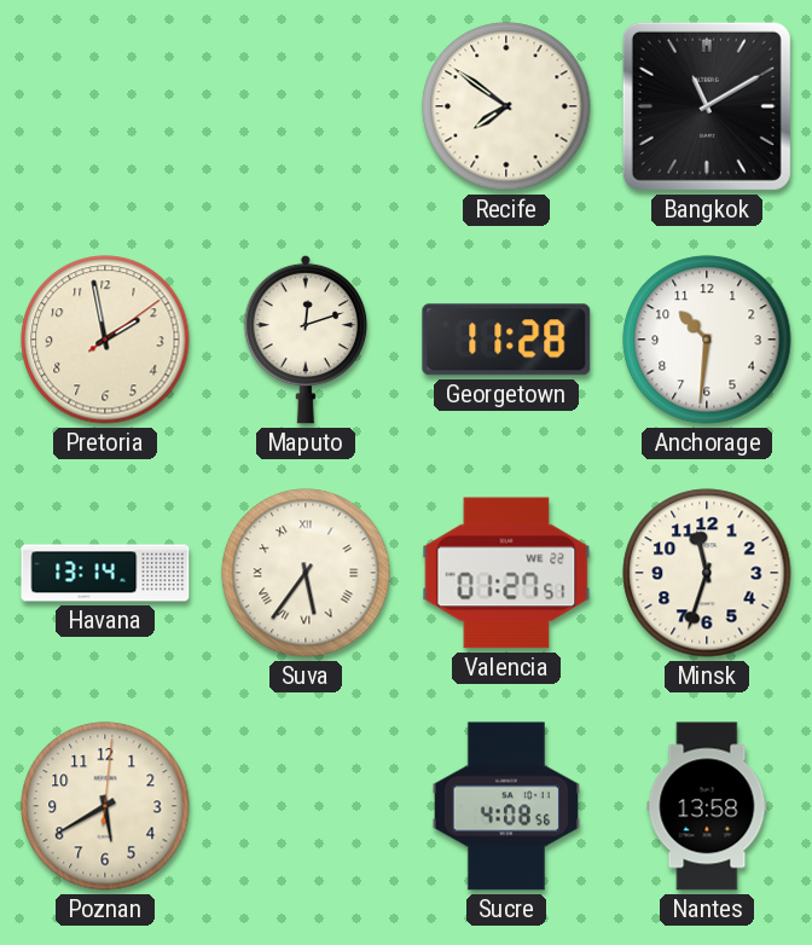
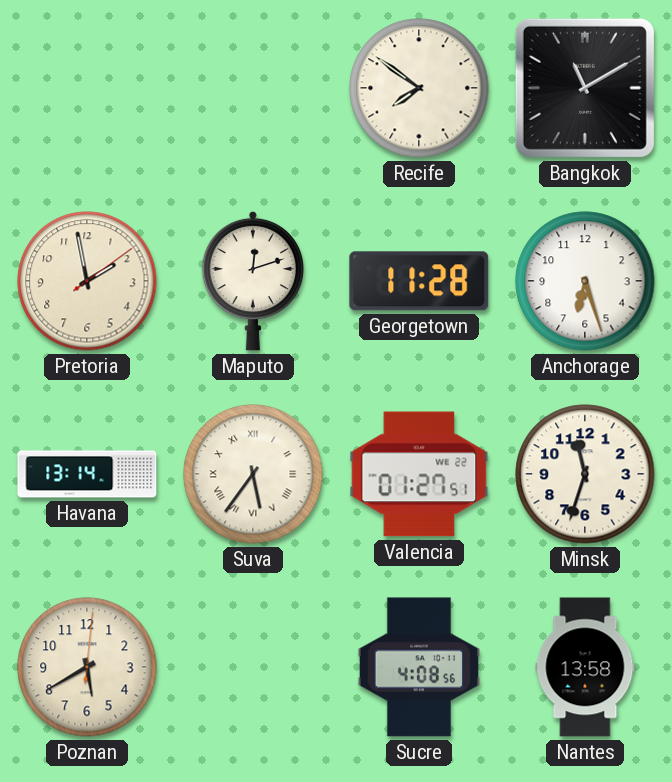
Anchorage: 10:31 -> 6:27 (585, 281)
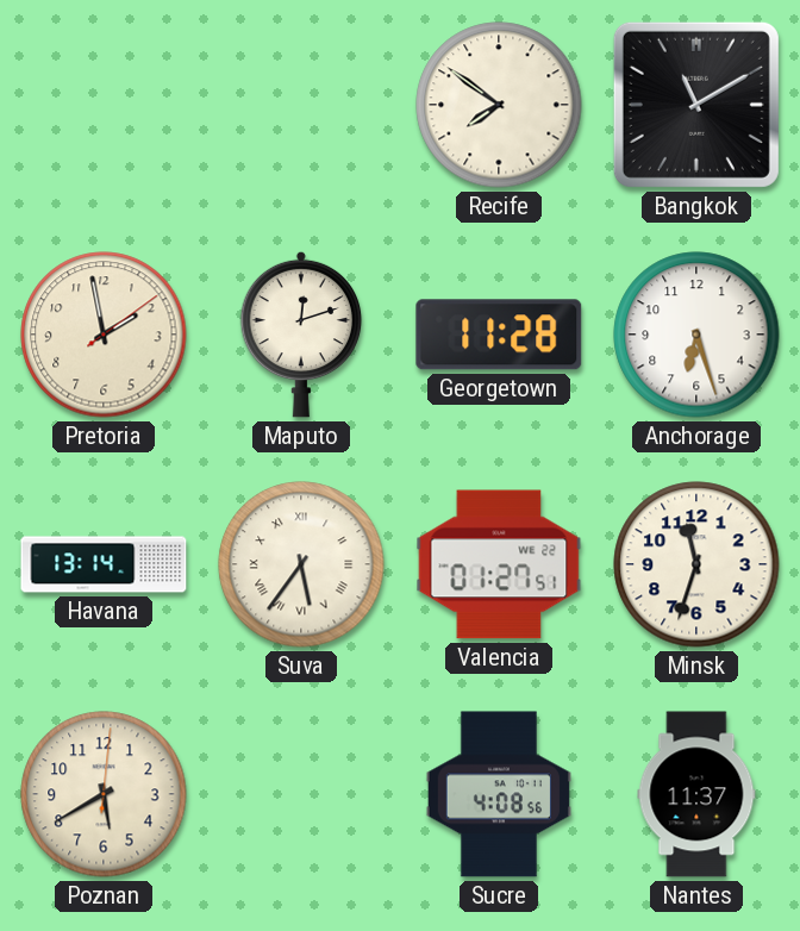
Nantes: 13:58 -> 11:37 (696, 794)
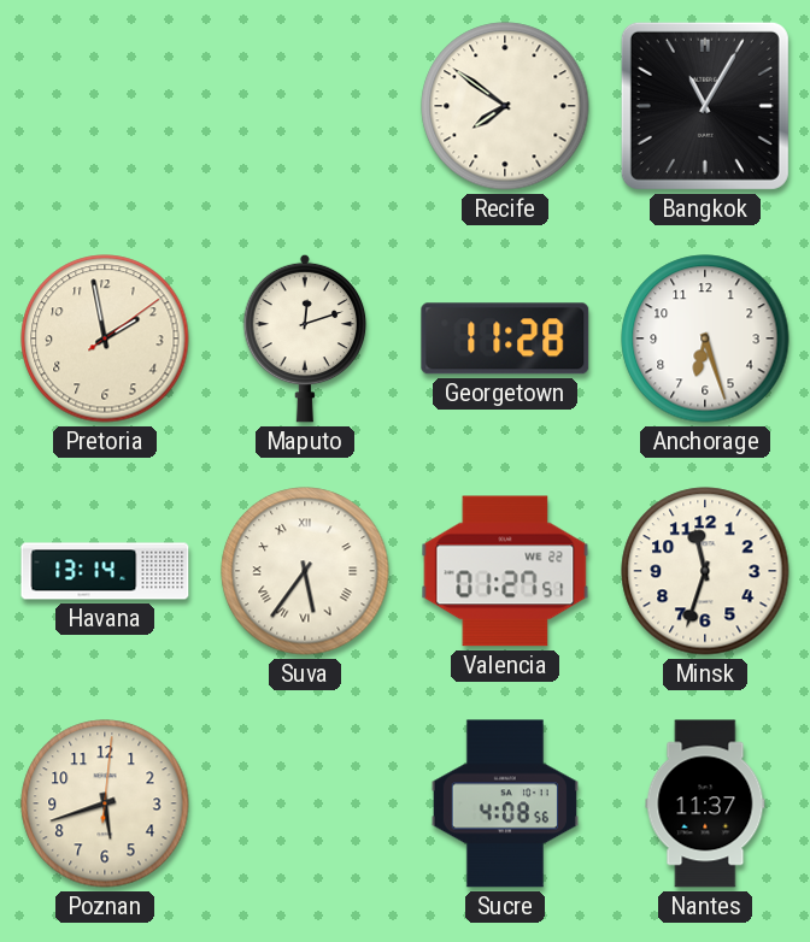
Bangkok: 11:10 -> 11:05 (705, 106)
Poznan: 5:40 -> 5:42 (105, 803)
